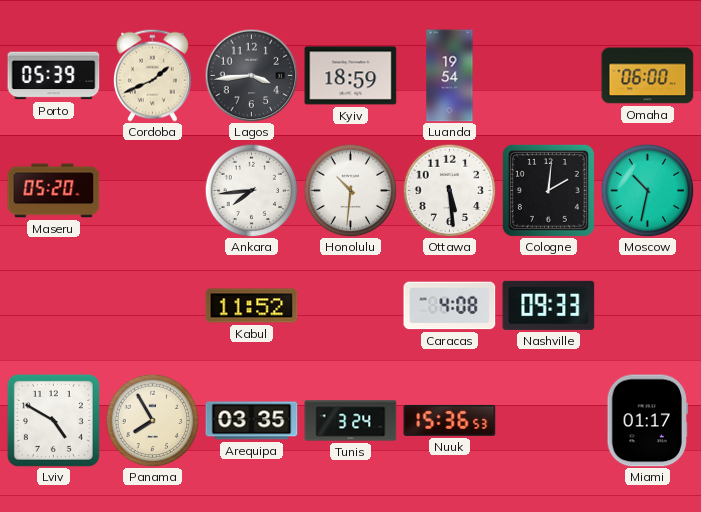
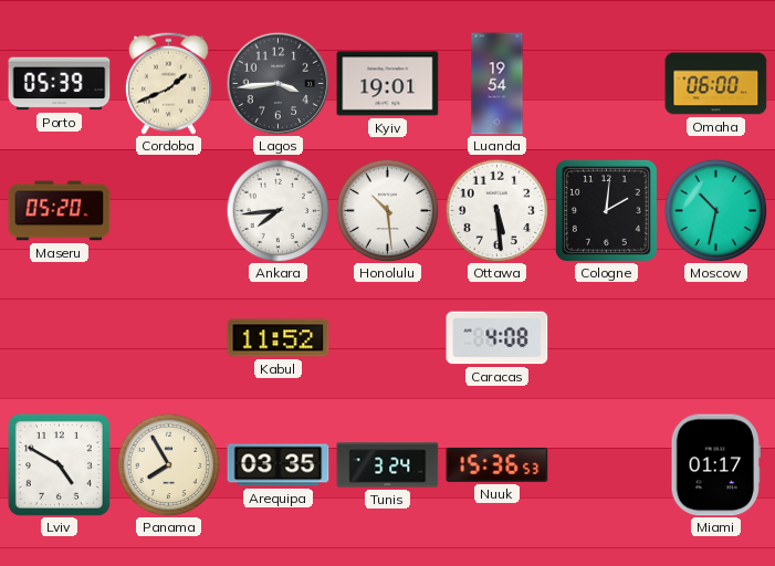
Kyiv: 18:59 -> 19:01 (388, 84)
Honolulu: 10:31 -> 10:29 (387, 210)
Nashville: 09:33 -> none (549, 305)
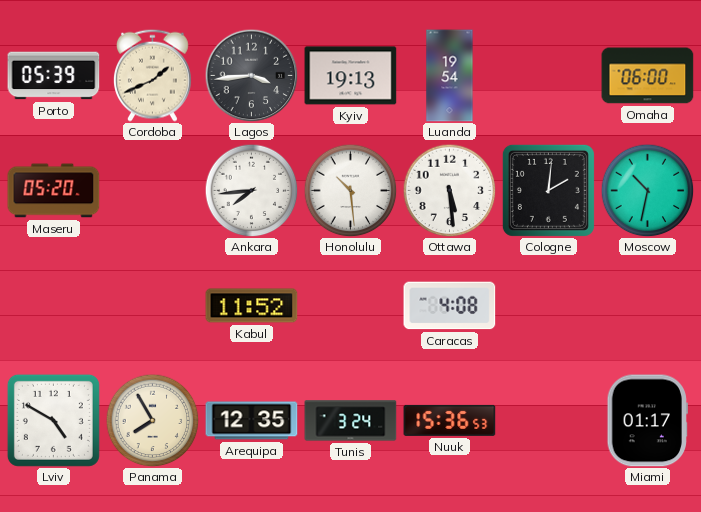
Kyiv: 19:01 -> 19:13 (351, 76)
Arequipa: 03:35 -> 12:35 (252, 421)
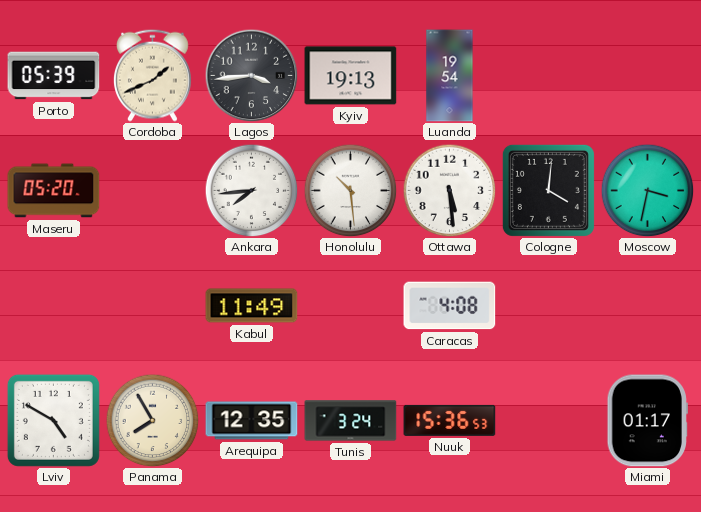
Omaha: 06:00 -> none (648, 76)
Cologne: 2:01 -> 4:01 (548, 190)
Moscow: 10:32 -> 3:32 (647, 190)
Kabul: 11:52 -> 11:49 (252, 306)
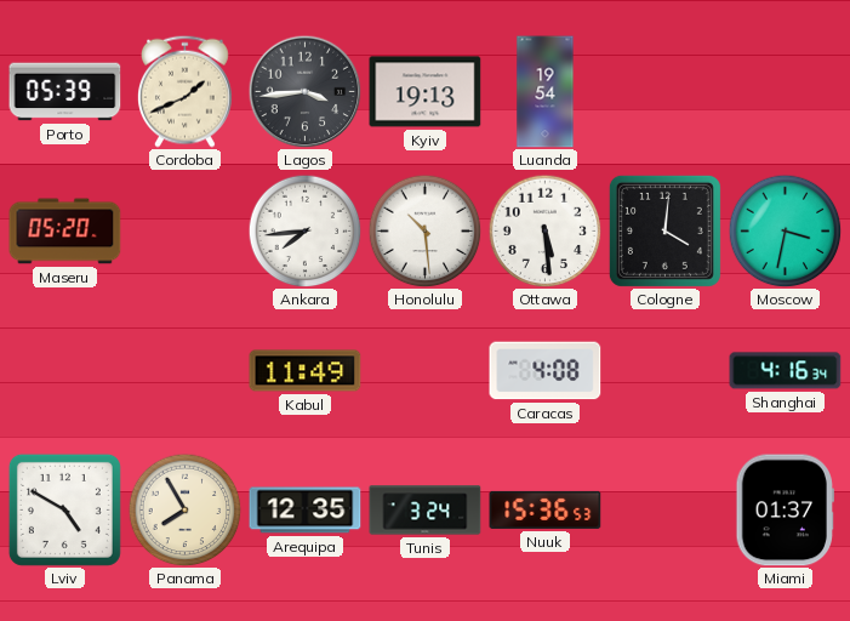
Shanghai: none -> 4:16 (786, 371)
Miami: 01:17 -> 01:37 (785, 511)
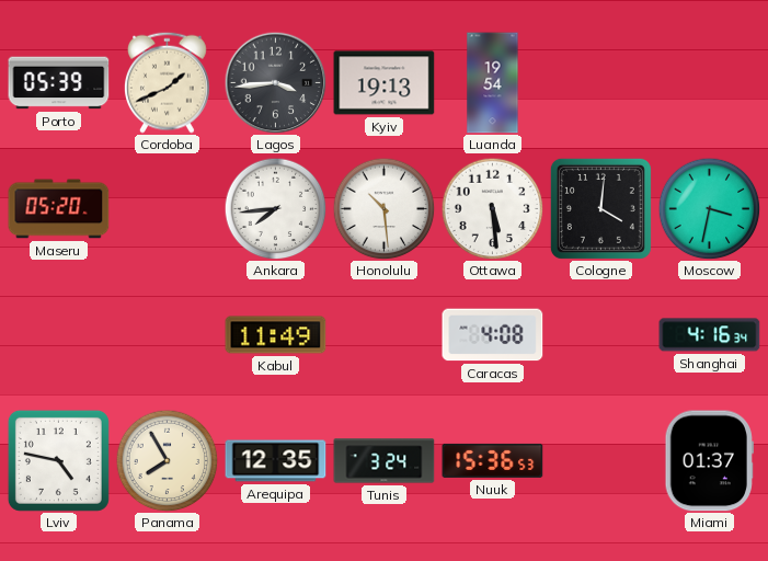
Lviv: 4:50 -> 4:47 (58, 460)
